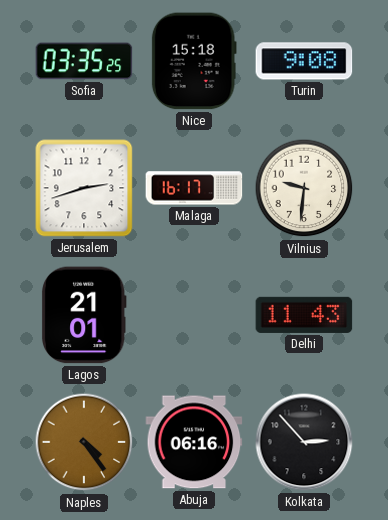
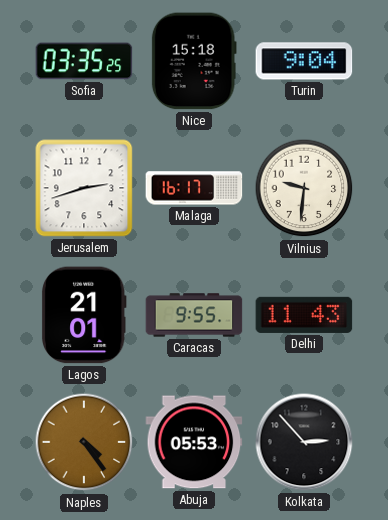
Turin: 9:08 -> 9:04 (304, 61)
Caracas: none -> 9:55 (194, 315)
Abuja: 06:16 -> 05:53 (194, 442)
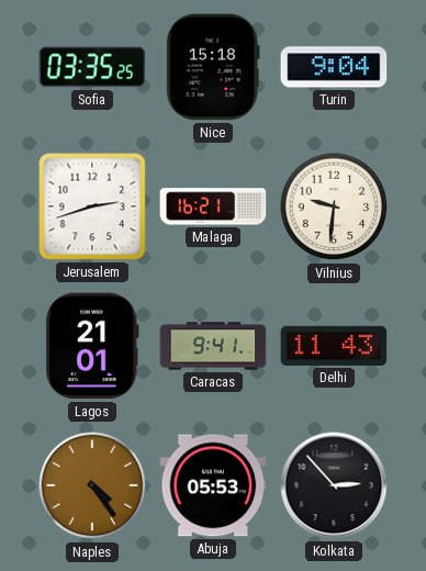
Malaga: 16:17 -> 16:21 (213, 206)
Caracas: 9:55 -> 9:41 (213, 346)
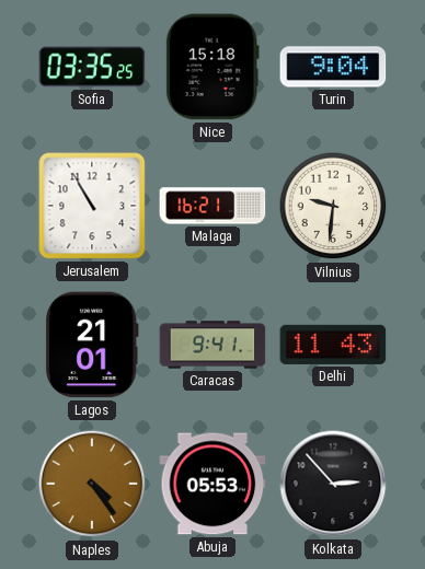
Jerusalem: 2:42 -> 10:55 (92, 206)
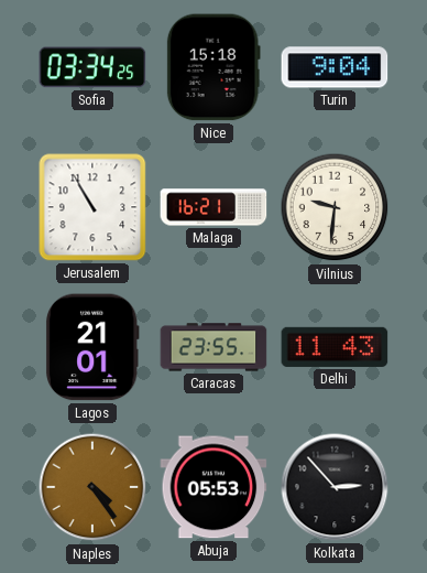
Sofia: 03:35 -> 03:34 (92, 67)
Caracas: 9:41 -> 23:55 (214, 347)
